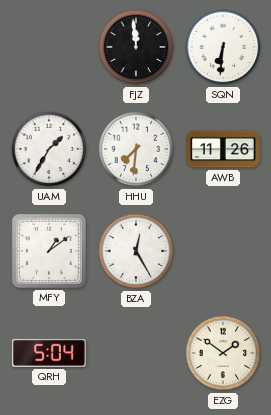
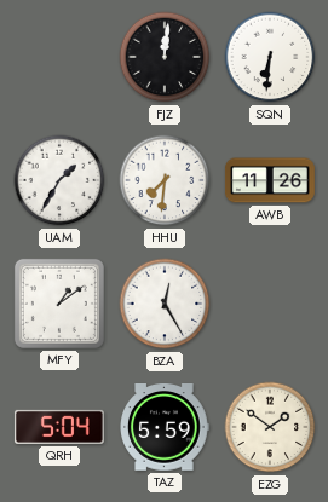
FJZ: 11:59 -> 12:01 (165, 57)
TAZ: none -> 5:59 (165, 427)
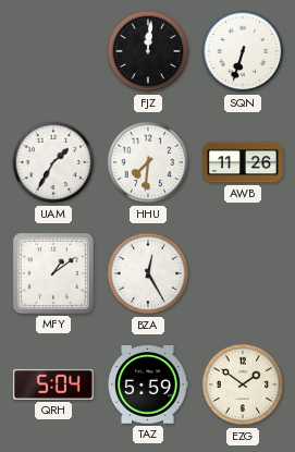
SQN: 6:31 -> 6:33 (243, 51)
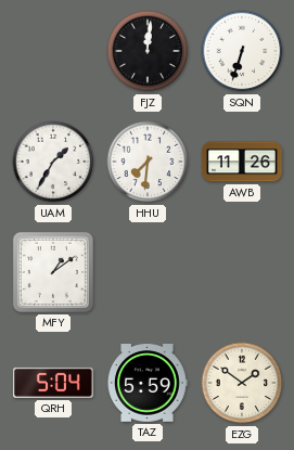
BZA: 12:25 -> none (148, 273)
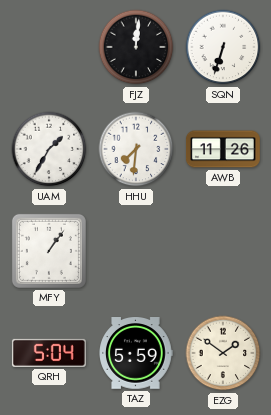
MFY: 1:09 -> 1:06 (49, 251)
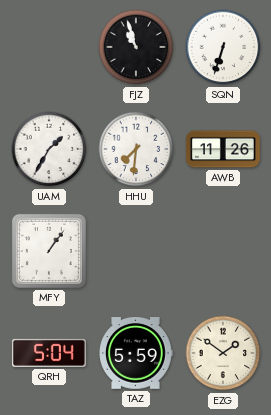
FJZ: 12:01 -> 10:57 (136, 47)
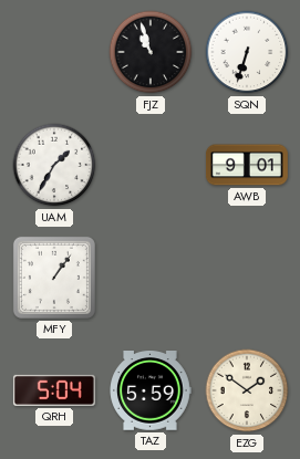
HHU: 7:31 -> none (136, 149)
AWB: 11:26 -> 9:01 (247, 165)
